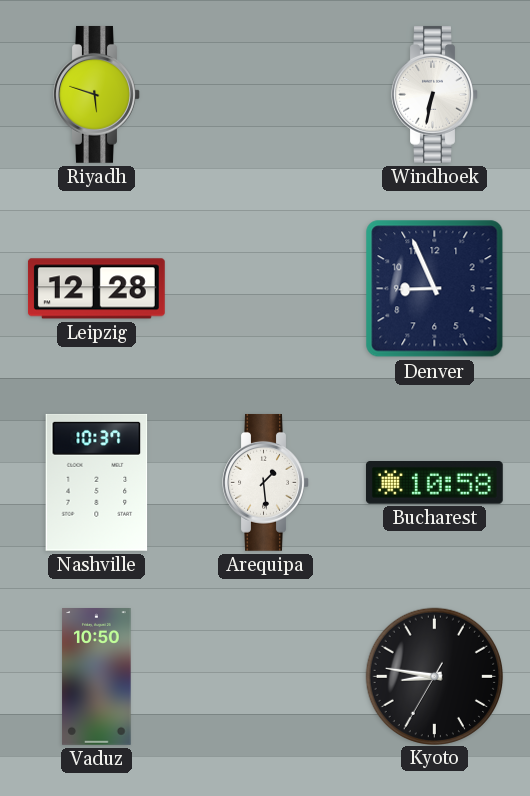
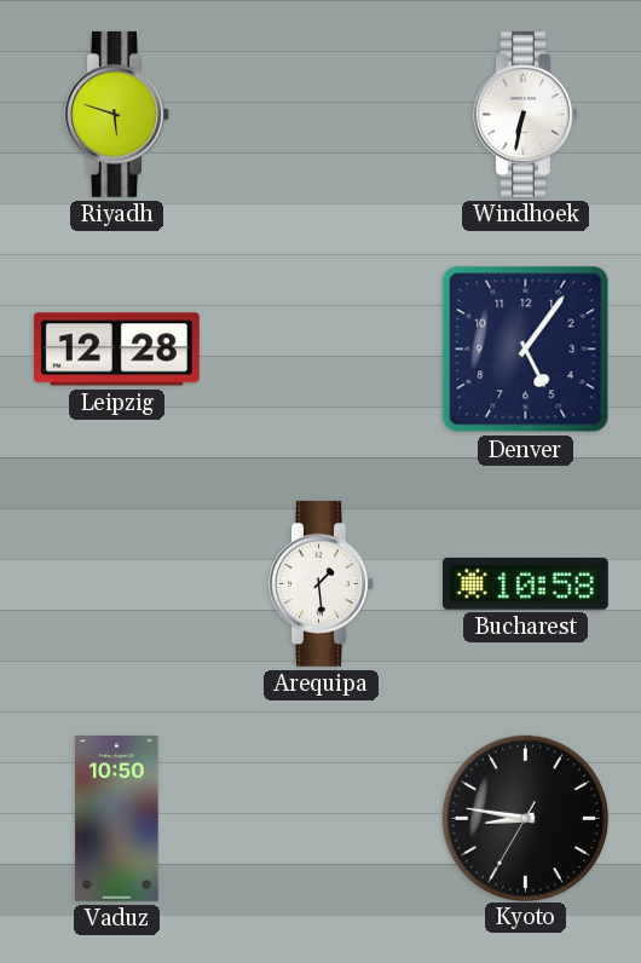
Denver: 8:56 -> 5:06 (526, 350)
Nashville: 10:37 -> none (97, 482)
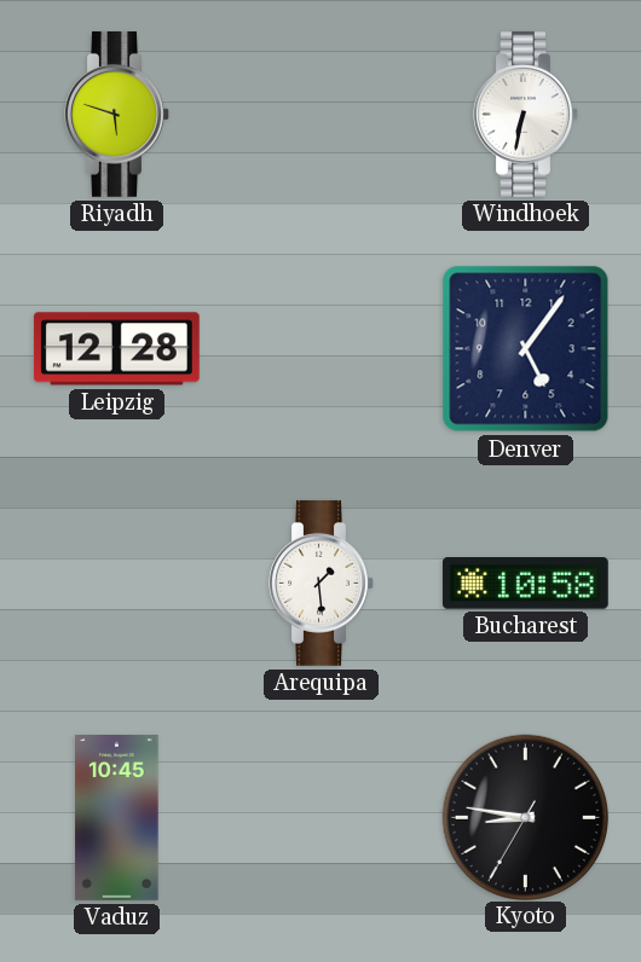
Vaduz: 10:50 -> 10:45 (117, 818)
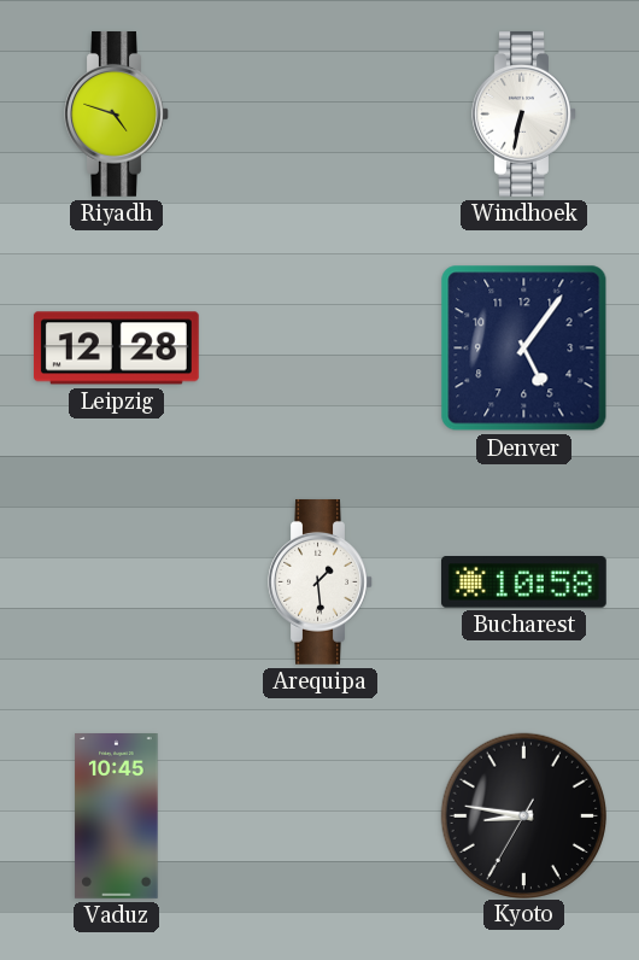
Riyadh: 5:48 -> 4:48 (117, 113)
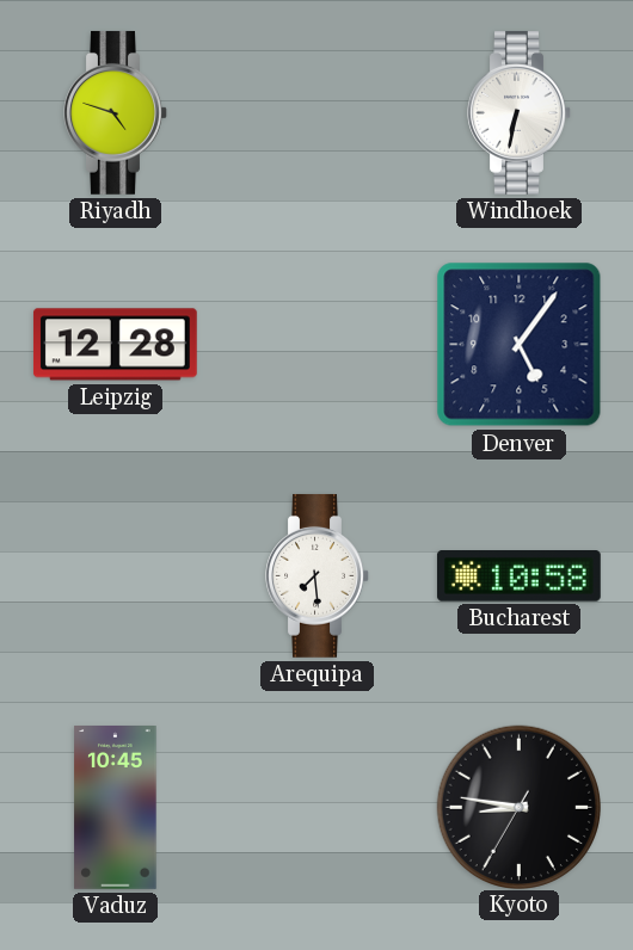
Arequipa: 1:29 -> 7:29 (318, 575)
